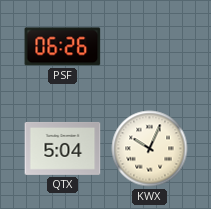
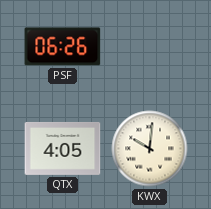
QTX: 5:04 -> 4:05 (63, 148)
KWX: 10:04 -> 10:01 (150, 149)
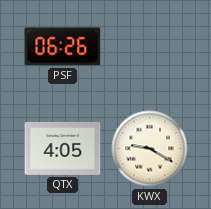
KWX: 10:01 -> 9:20 (150, 149)
